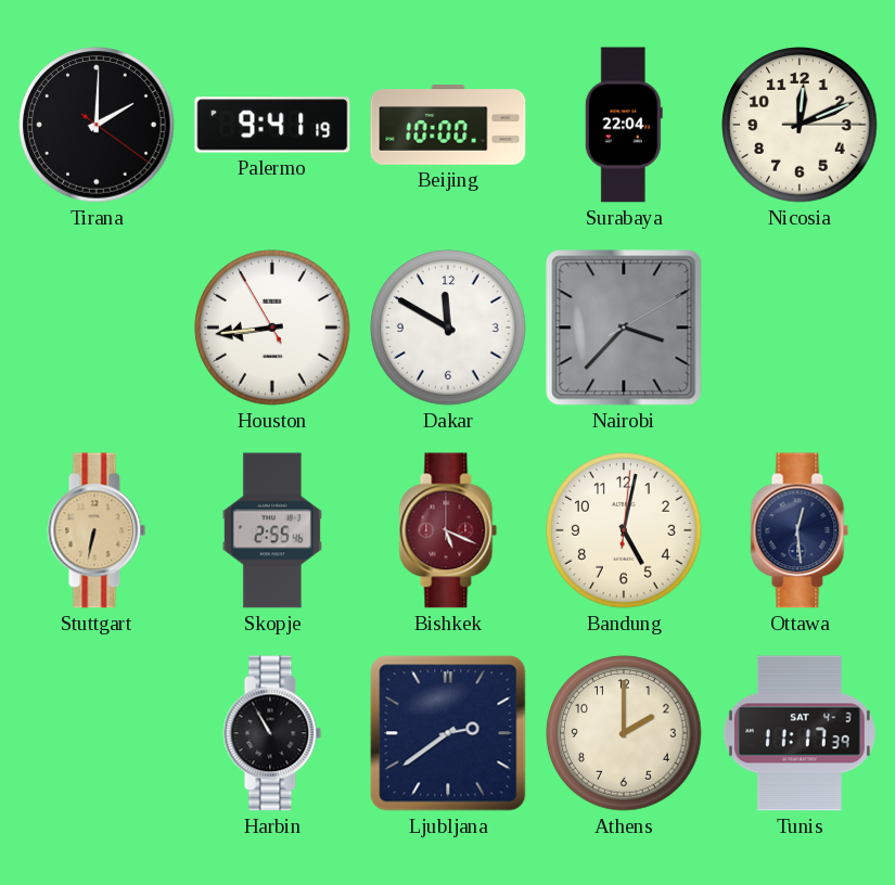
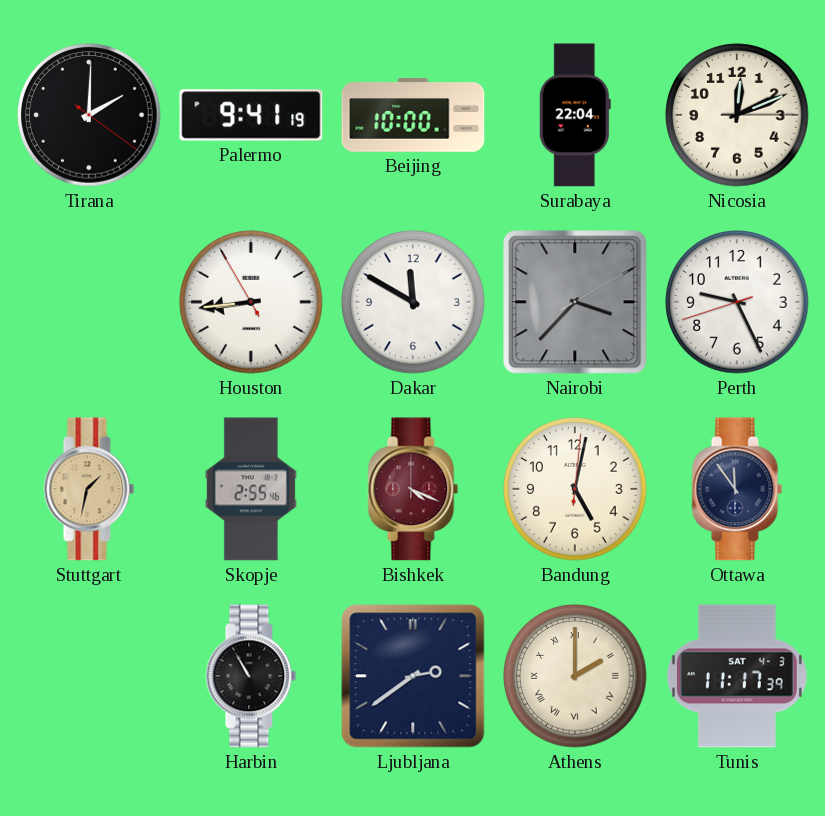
Perth: none -> 9:25 (737, 302)
Stuttgart: 6:32 -> 1:32 (89, 489)
Bishkek: 5:19 -> 4:19 (413, 489)
Ottawa: 12:29 -> 11:54 (737, 489)
Athens numerals: Arabic -> Roman (575, 676)
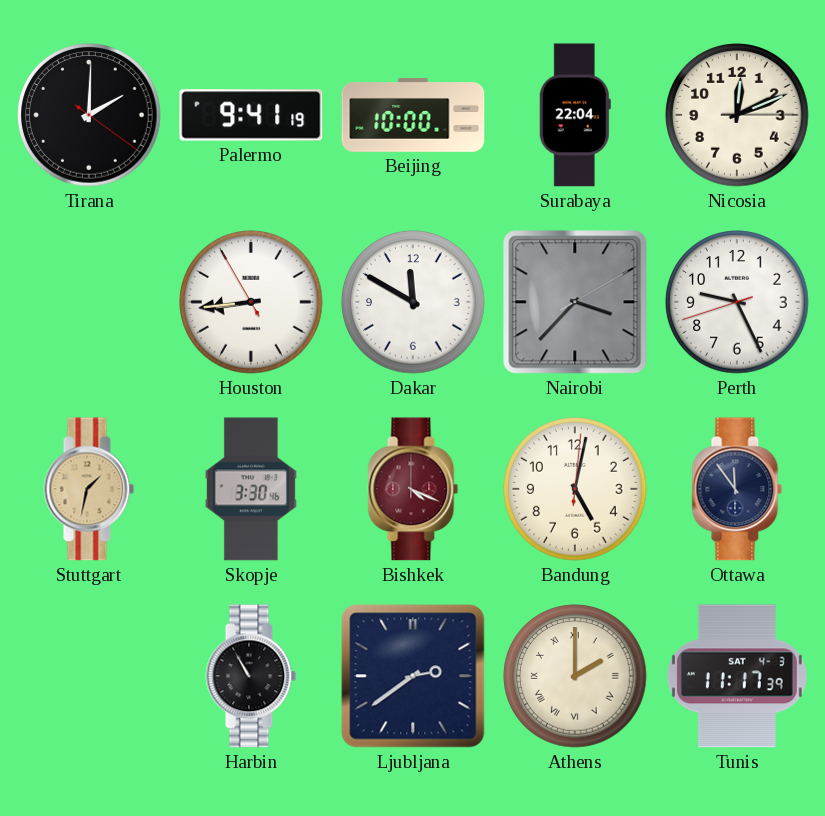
Skopje: 2:55 -> 3:30 (251, 489)
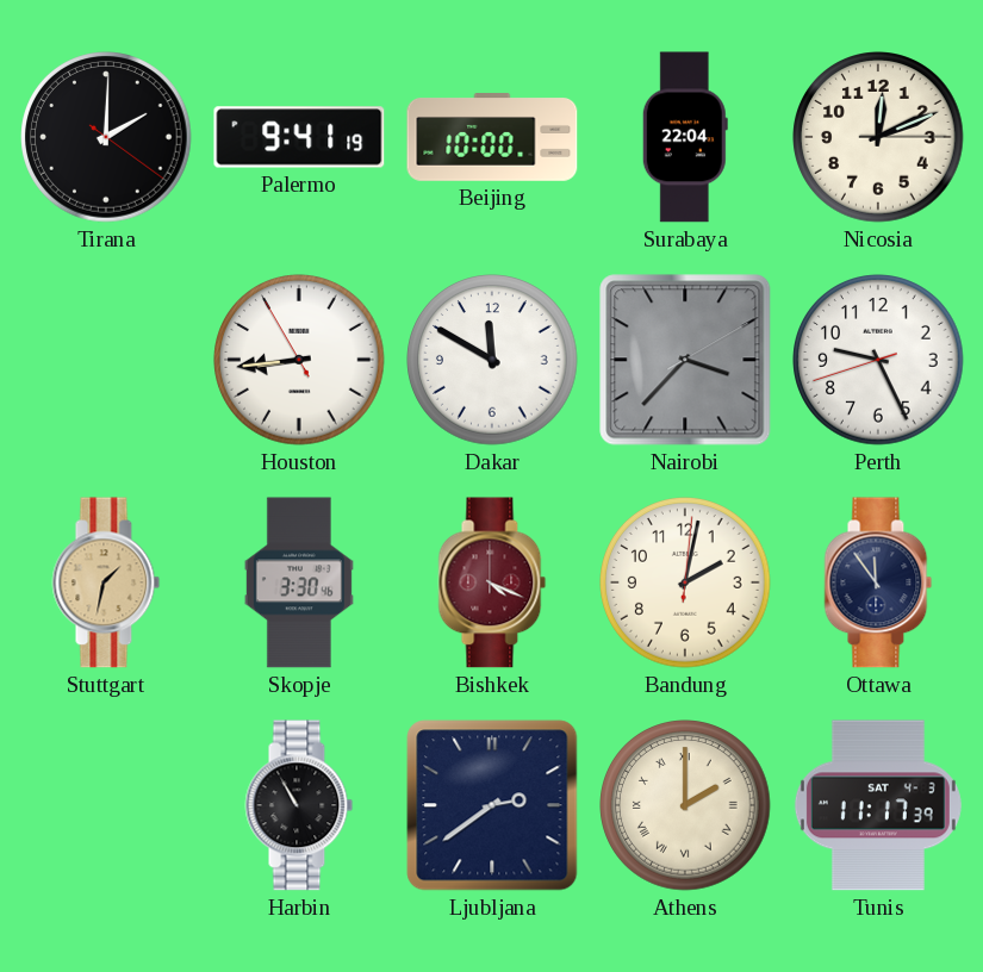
Bandung: 5:02 -> 2:02 (685, 582)
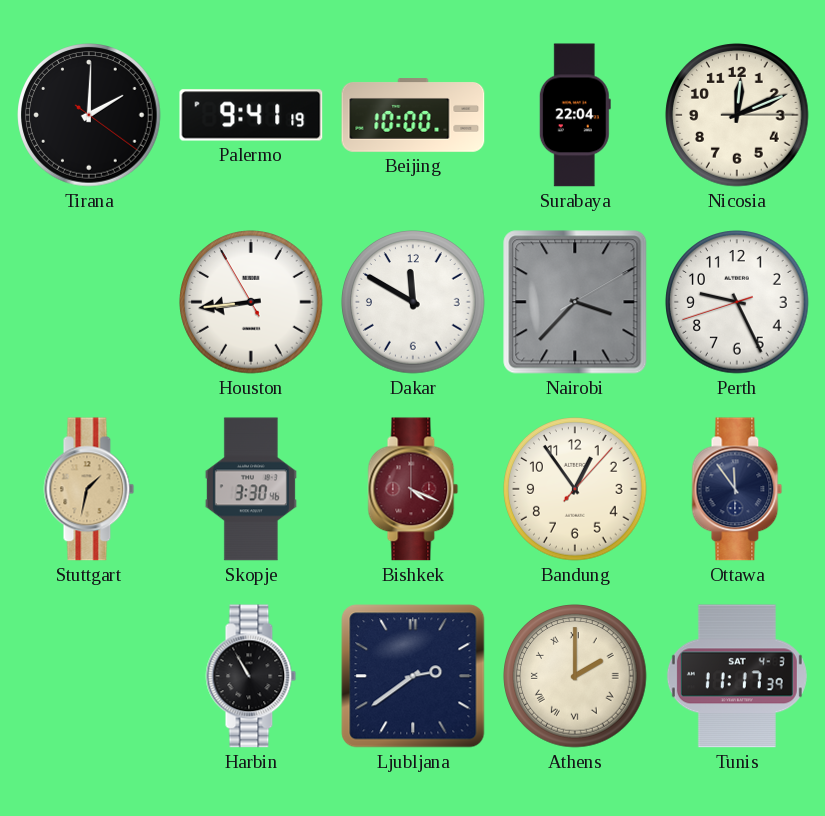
Bandung: 2:02 -> 12:54 (575, 489)
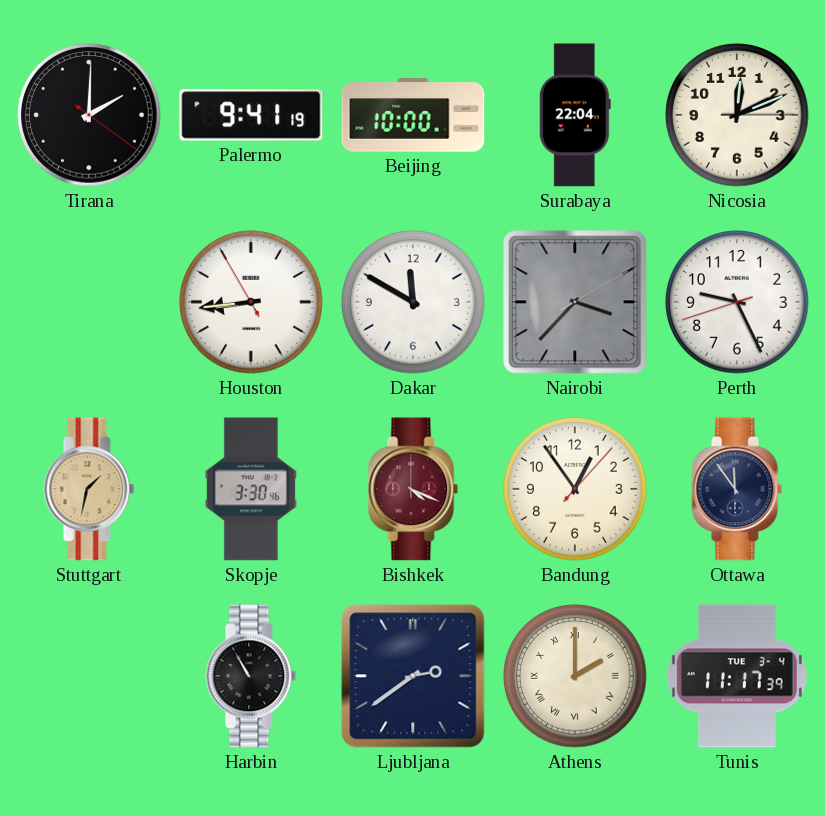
Tunis date: SAT 4-3 -> TUE 3-4 (737, 676)
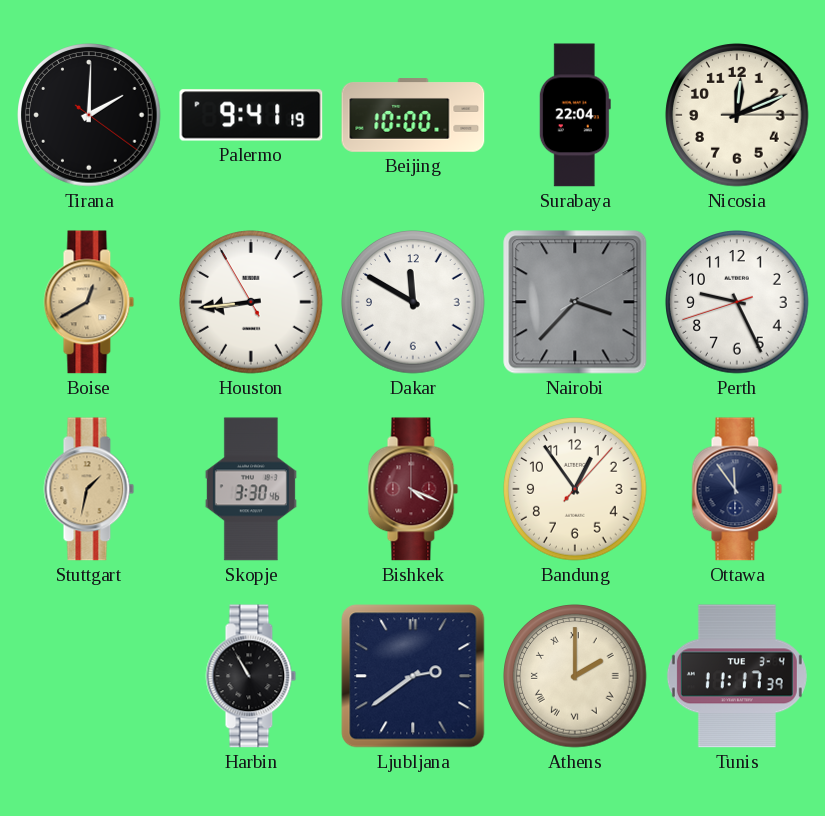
Boise: none -> 12:40 (89, 302)
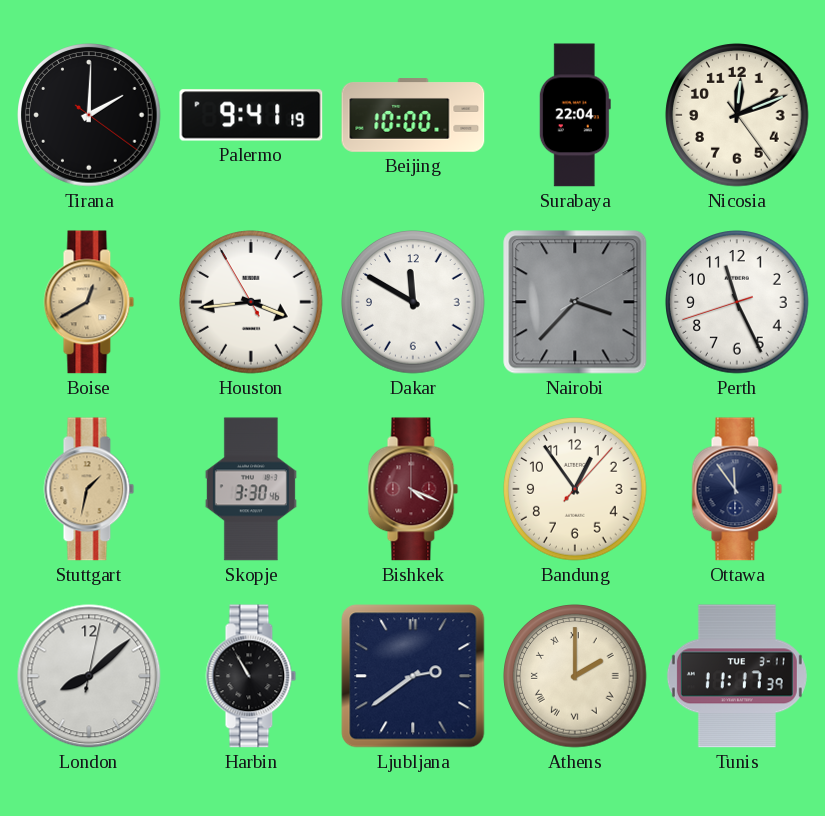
Nicosia: 12:11:15 -> 12:11:24 (737, 115)
Houston: 8:43 -> 3:43 (251, 302)
Perth: 9:25 -> 11:25 (737, 302)
London: none -> 8:08 (89, 676)
Tunis date: TUE 3-4 -> TUE 3-11 (737, 676)
